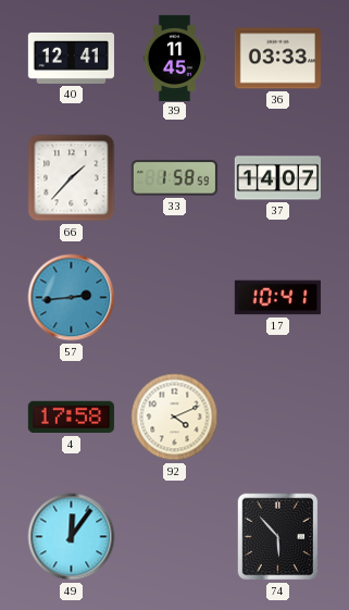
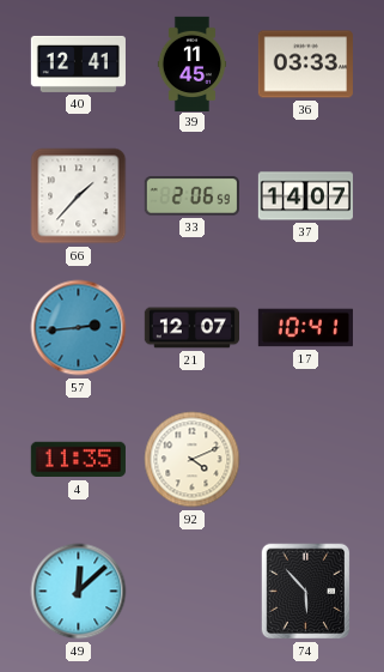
33: 1:58 -> 2:06 (191, 196)
21: none -> 12:07 (191, 328)
4: 17:58 -> 11:35 (78, 460)
49: 12:06 -> 12:08 (79, 592)
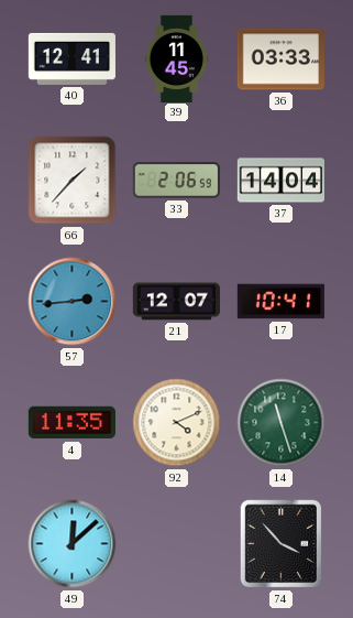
37: 14:07 -> 14:04 (280, 181)
14: none -> 11:27 (282, 423)
74: 5:53 -> 3:53 (282, 544)
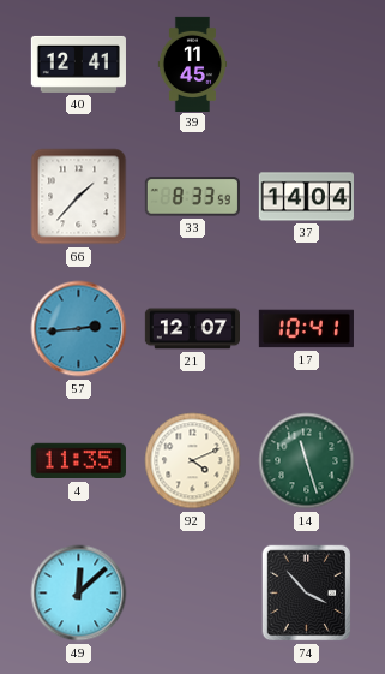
36: 03:33 -> none (280, 59)
33: 2:06 -> 8:33 (192, 197)
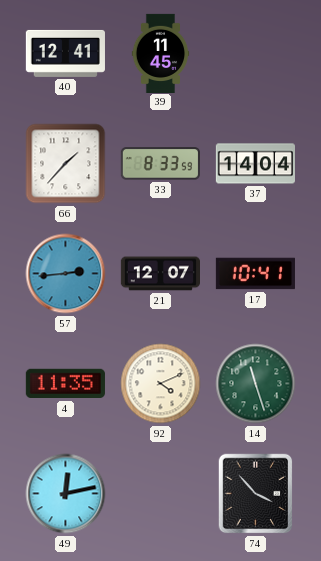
49: 12:08 -> 12:13 (66, 494)
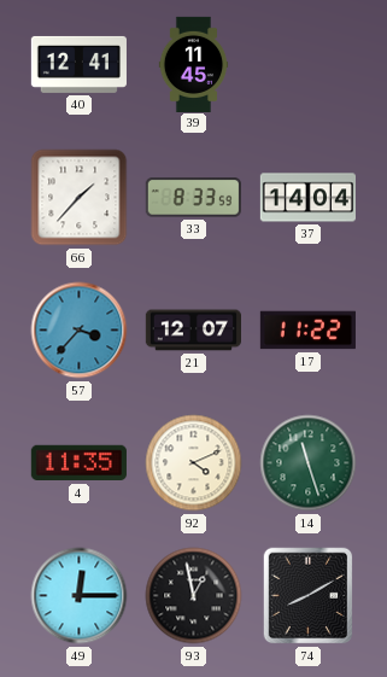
57: 2:44 -> 3:37 (80, 331)
17: 10:41 -> 11:22 (307, 331)
49: 12:13 -> 12:15 (80, 596)
93: none -> 12:58 (194, 596)
74: 3:53 -> 8:10 (309, 596)
